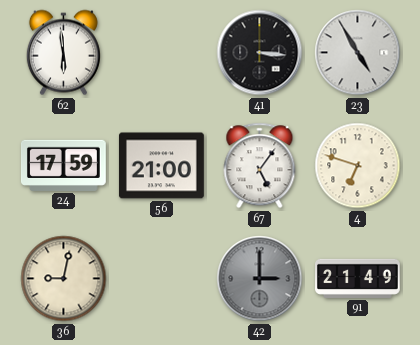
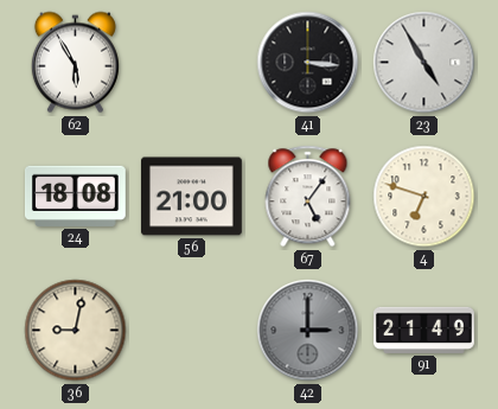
62: 5:59 -> 5:55 (75, 63)
24: 17:59 -> 18:08 (75, 196)
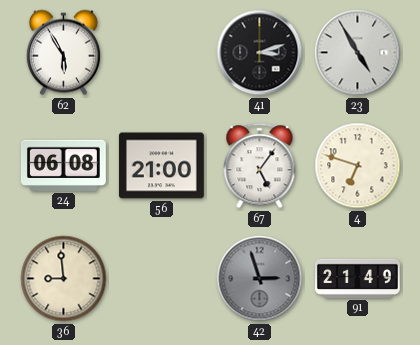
41: 3:16 -> 3:12 (260, 53)
24: 18:08 -> 06:08 (63, 165)
36: 9:02 -> 8:59 (64, 279)
42: 3:00 -> 2:57 (260, 279)
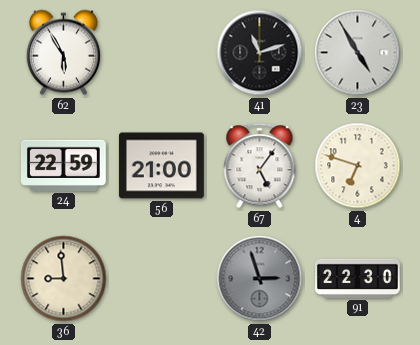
41: 3:12 -> 11:12 (260, 53)
24: 06:08 -> 22:59 (63, 165)
91: 21:49 -> 22:30 (358, 278)
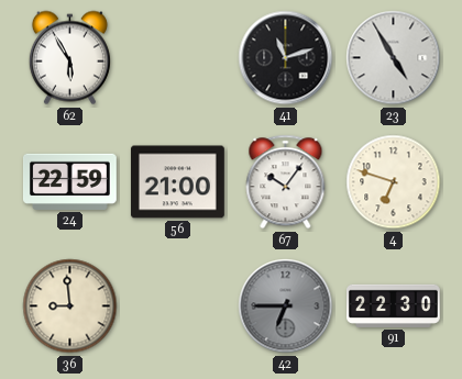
67: 5:06 -> 10:06 (286, 182)
42: 2:57 -> 6:45 (286, 306)
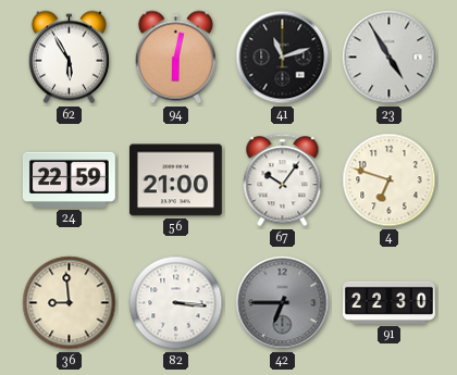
94: none -> 6:02 (175, 58)
82: none -> 3:16 (176, 303)
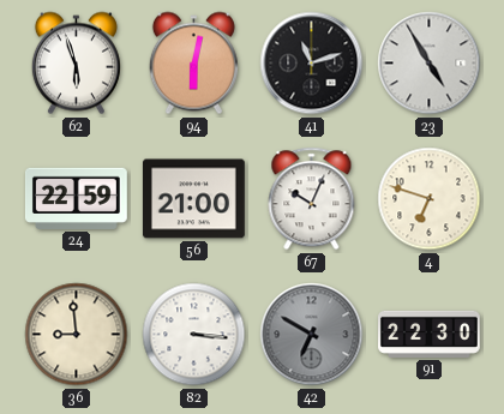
62: 5:55 -> 5:57 (76, 64)
67: 10:06 -> 10:04 (312, 199)
42: 6:45 -> 6:50 (312, 335)
